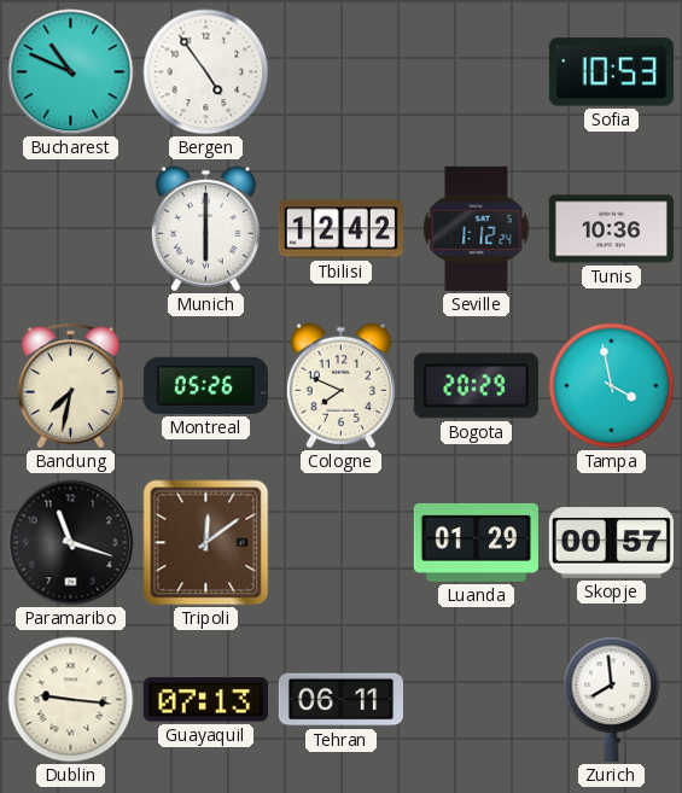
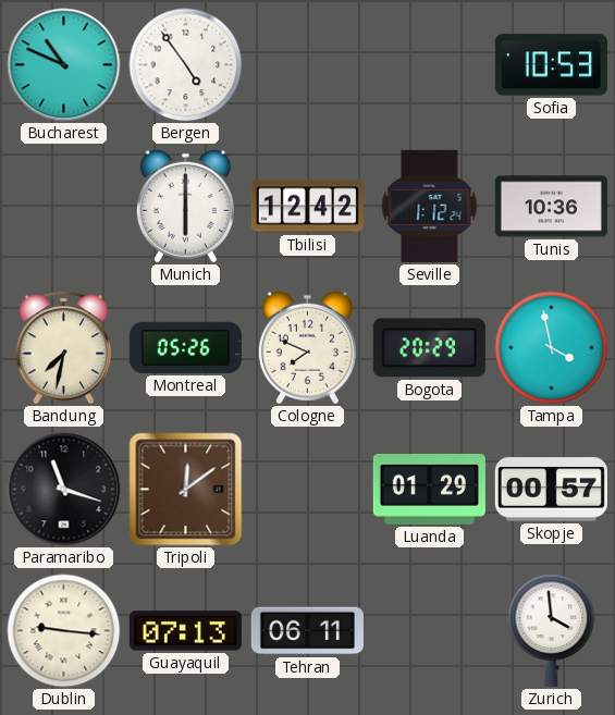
Zurich: 7:59 -> 3:59 (552, 630)
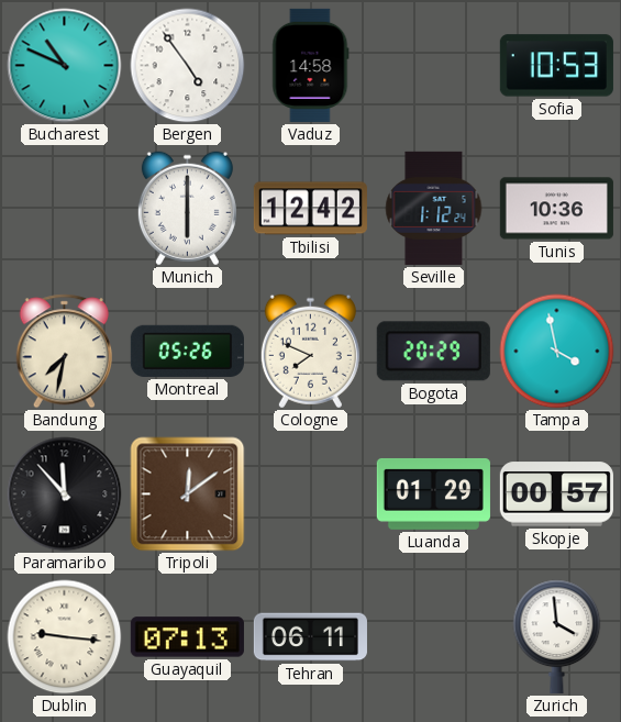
Vaduz: none -> 14:58 (311, 65)
Paramaribo: 11:18 -> 11:53 (65, 495)
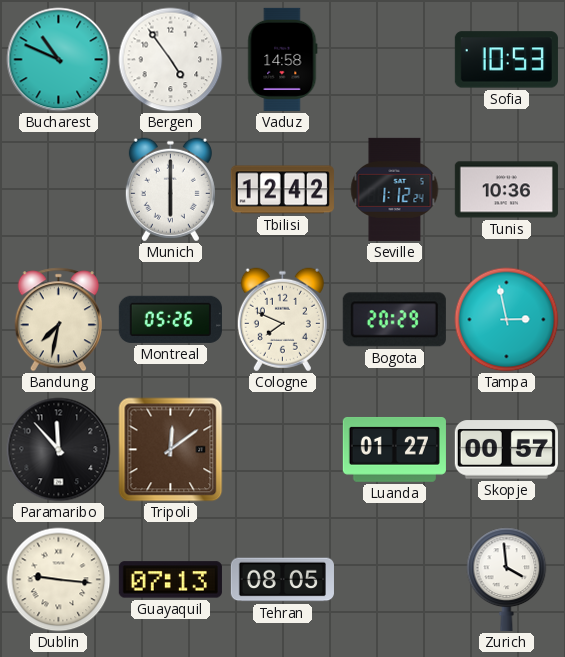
Tampa: 3:58 -> 2:58 (507, 320)
Luanda: 01:29 -> 01:27 (394, 449)
Tehran: 06:11 -> 08:05 (282, 580)
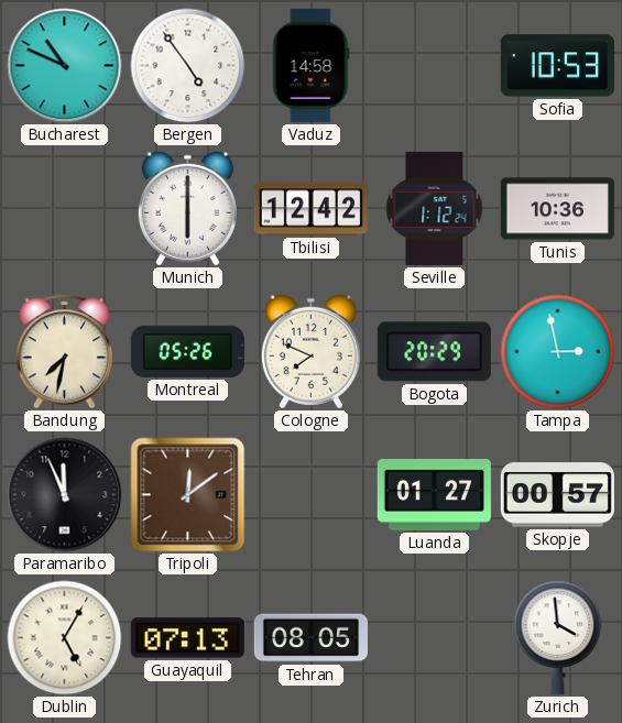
Paramaribo: 11:53 -> 11:56 (65, 495)
Dublin: 9:16 -> 5:05 (65, 638)
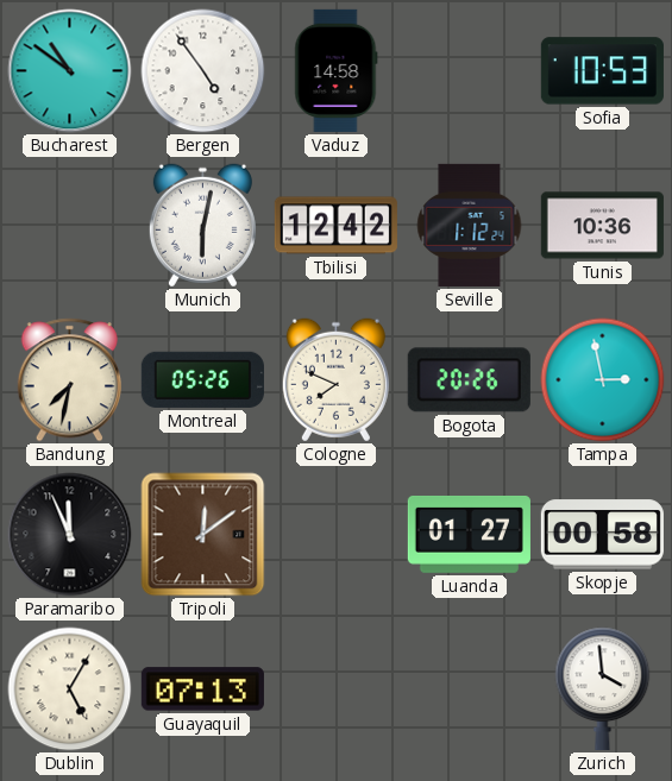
Bucharest: 10:49 -> 10:51 (70, 71)
Munich: 6:00 -> 6:02 (202, 226)
Bogota: 20:29 -> 20:26 (469, 380)
Skopje: 00:57 -> 00:58 (602, 535)
Tehran: 08:05 -> none (310, 638)
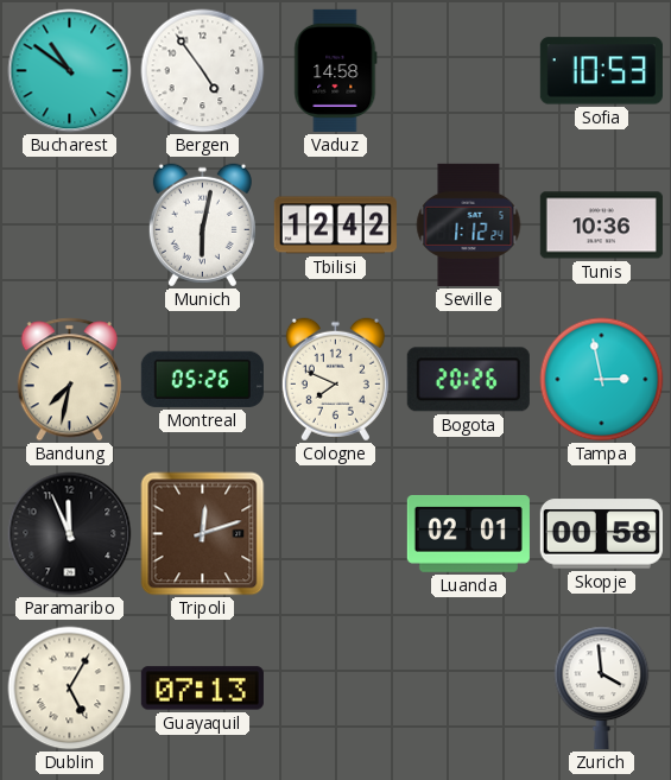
Tripoli: 12:09 -> 12:12 (203, 534)
Luanda: 01:27 -> 02:01 (468, 533)
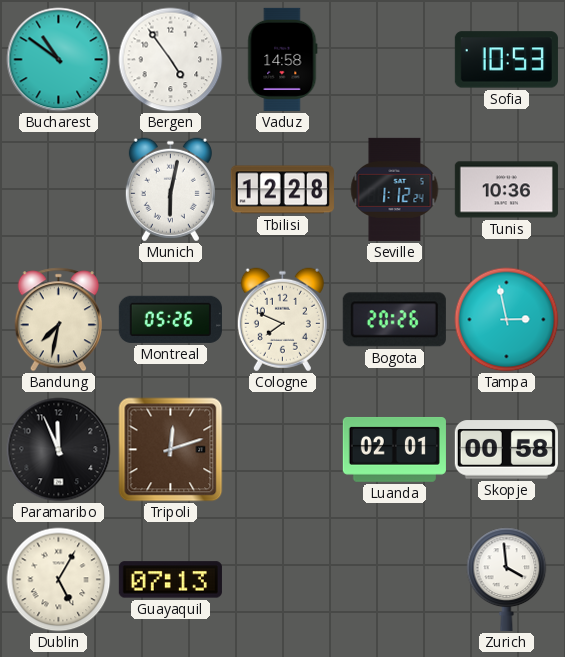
Tbilisi: 12:42 -> 12:28 (282, 190)
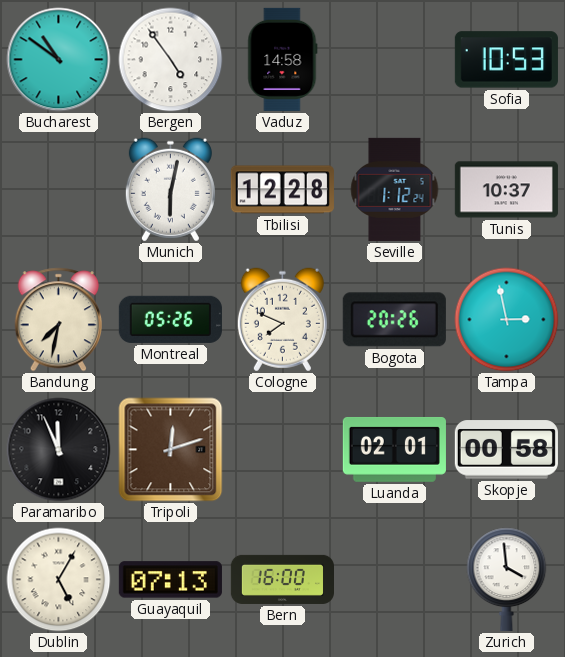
Tunis: 10:36 -> 10:37 (506, 190)
Bern: none -> 16:00 (282, 579)
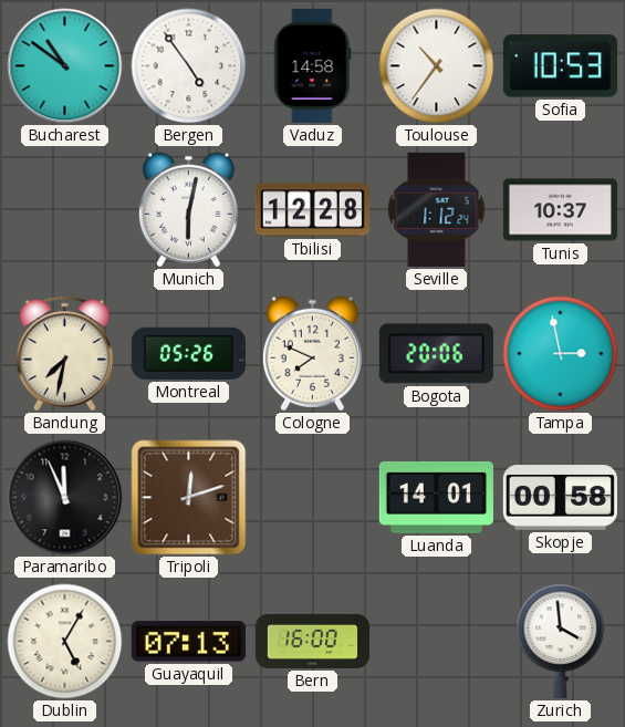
Toulouse: none -> 10:36 (437, 66)
Bogota: 20:26 -> 20:06 (436, 354)
Luanda: 02:01 -> 14:01 (436, 497)
